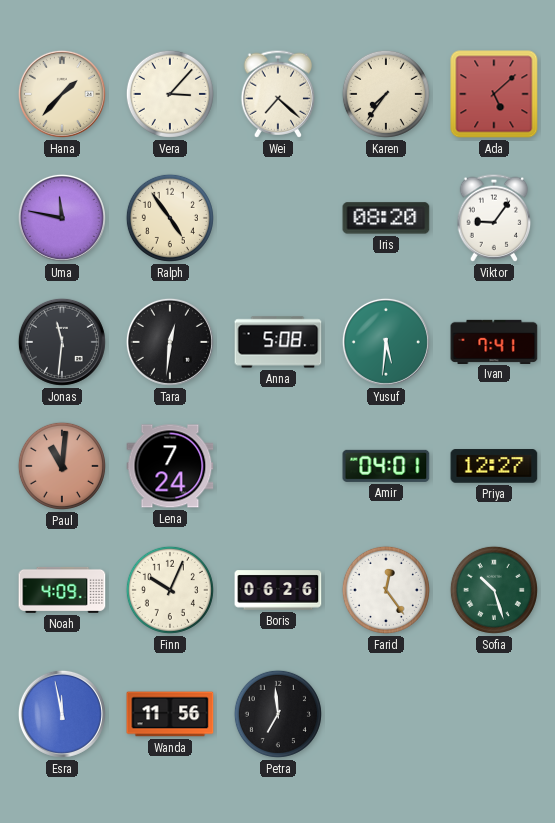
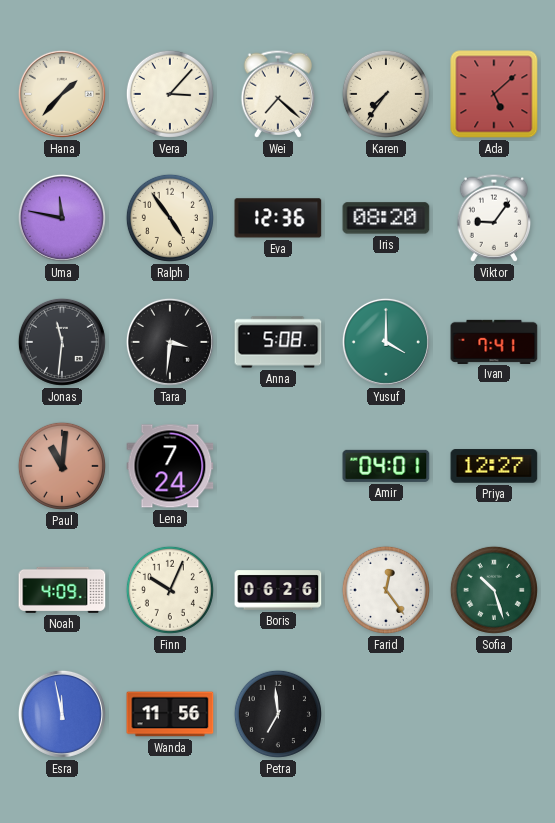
Eva: none -> 12:36 (278, 218)
Tara: 12:31 -> 3:31 (170, 342)
Yusuf: 5:31 -> 4:00 (386, 342)
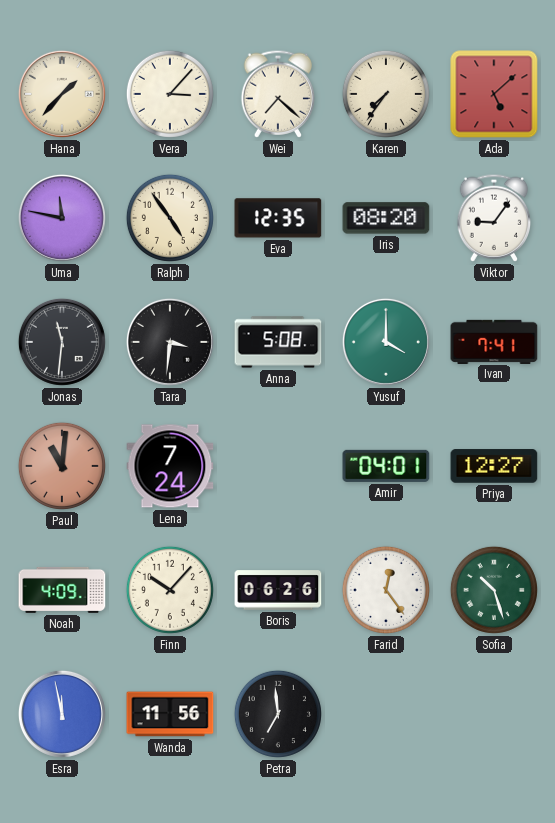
Eva: 12:36 -> 12:35 (278, 218)
Finn: 10:04 -> 10:07 (170, 590)
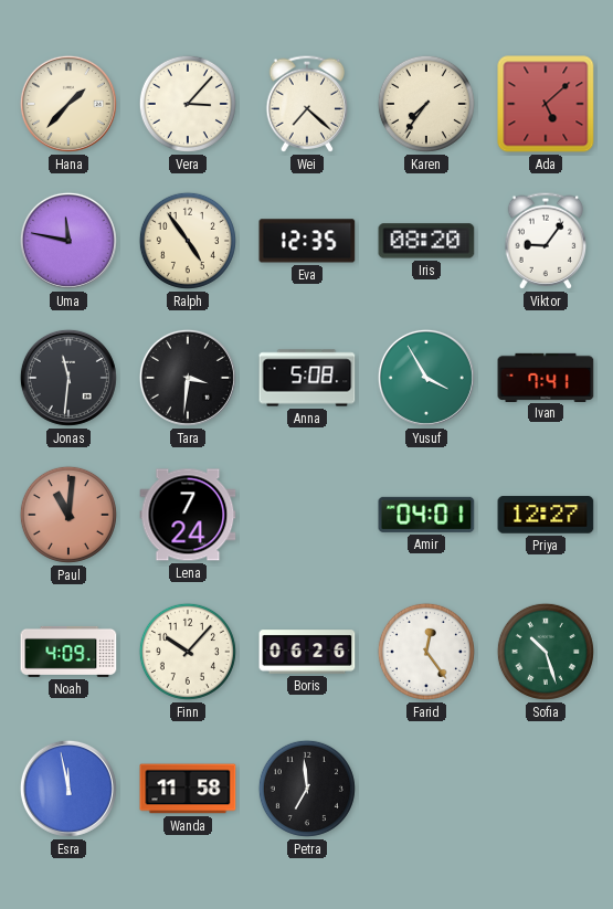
Yusuf: 4:00 -> 3:55 (426, 378)
Wanda: 11:56 -> 11:58 (188, 789)
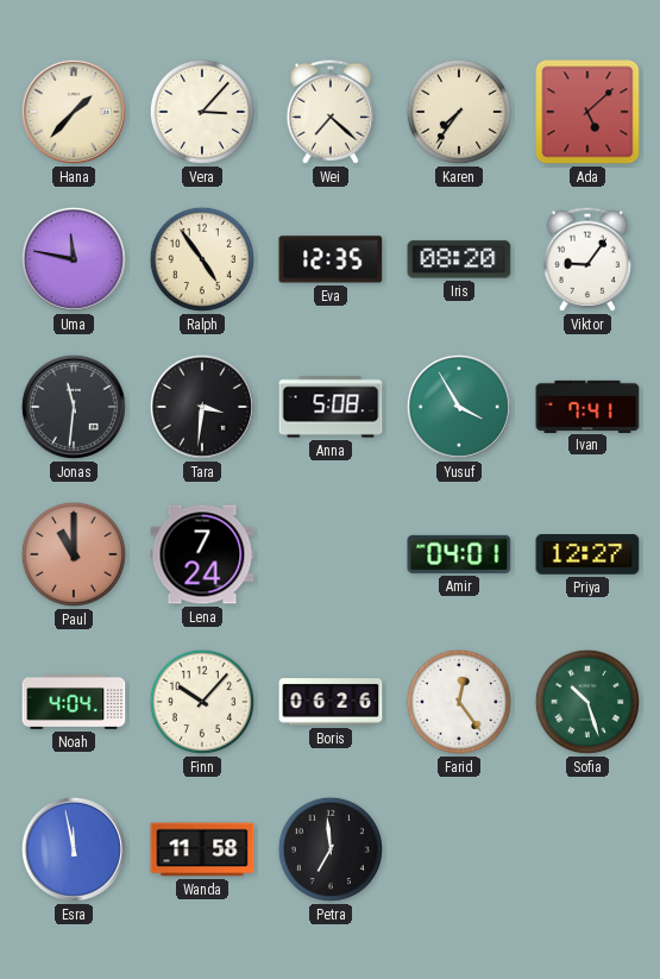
Paul: 11:01 -> 11:00 (74, 554)
Noah: 4:09 -> 4:04 (74, 702)
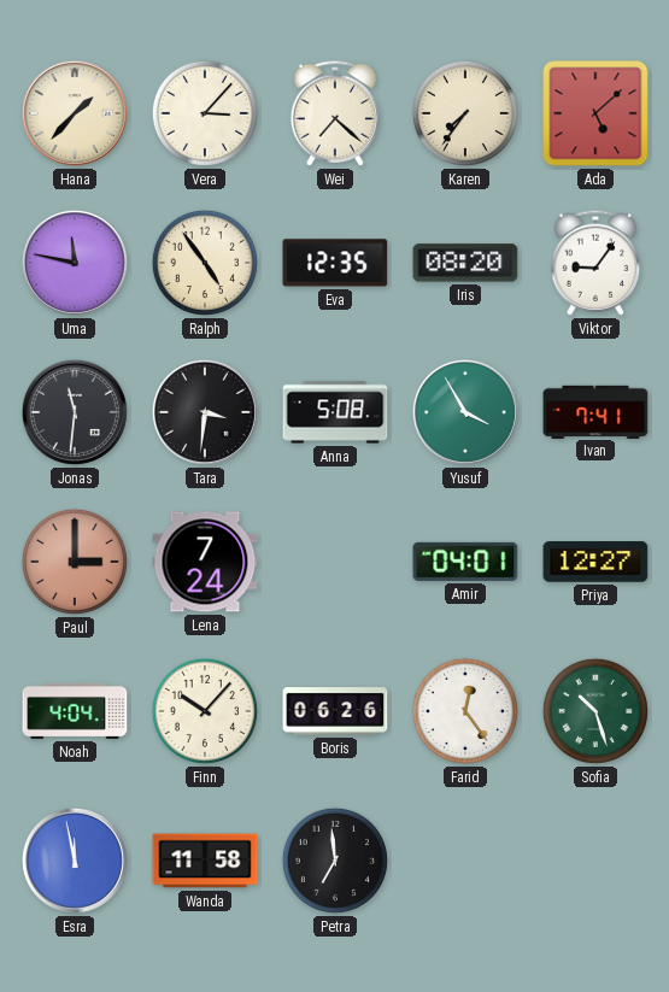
Paul: 11:00 -> 3:00 (75, 562)
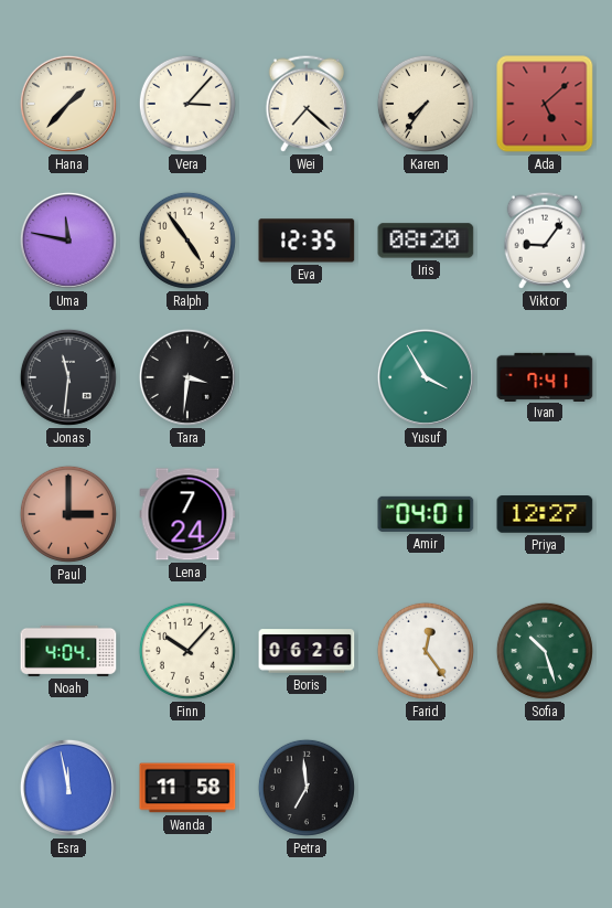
Anna: 5:08 -> none (335, 412)
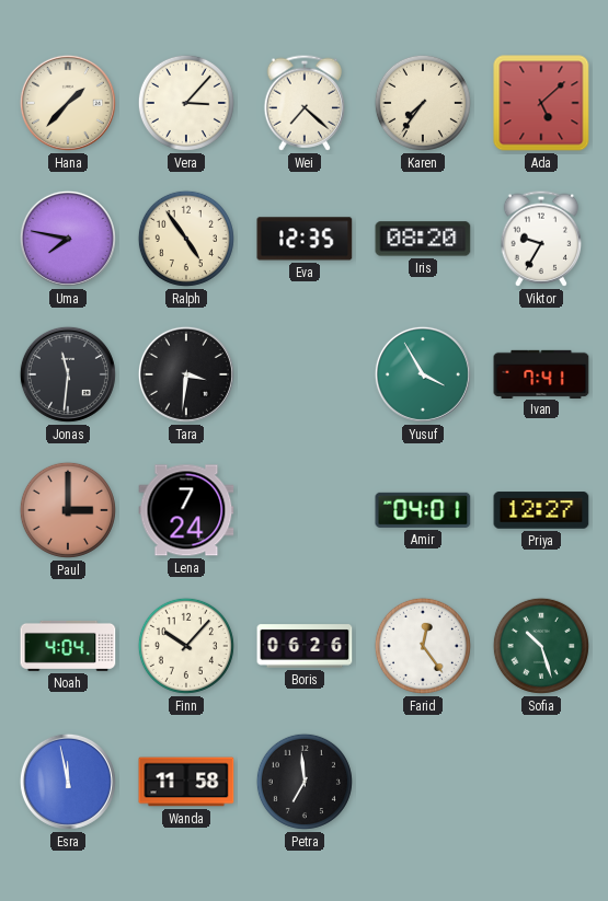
Uma: 11:47 -> 7:47 (68, 239)
Viktor: 9:06 -> 9:35 (541, 239)
